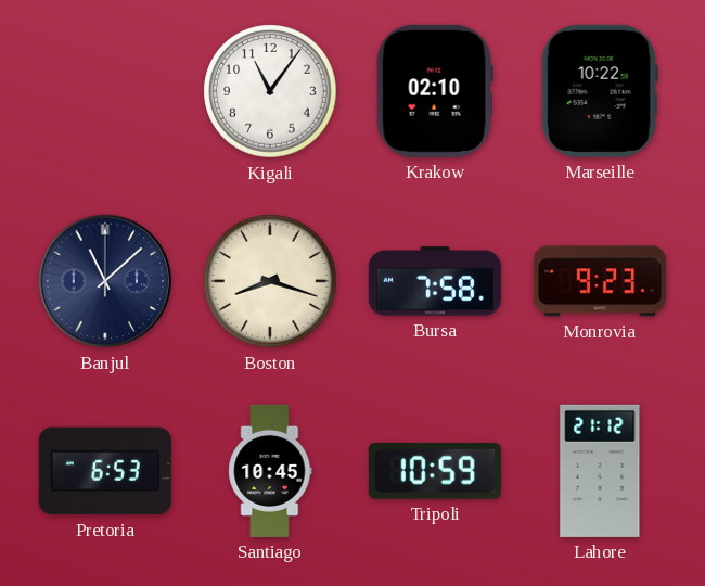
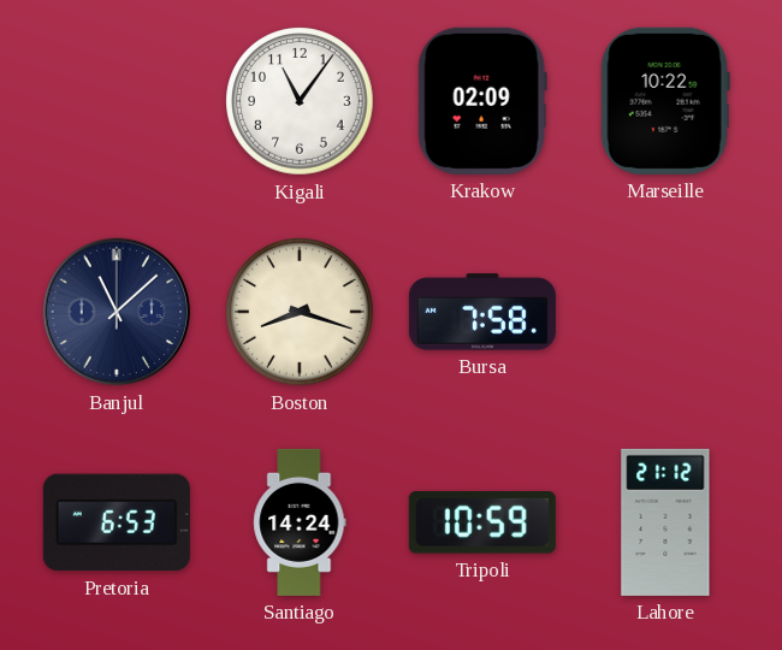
Krakow: 02:10 -> 02:09 (482, 101)
Monrovia: 9:23 -> none (600, 281)
Santiago: 10:45 -> 14:24 (300, 522)
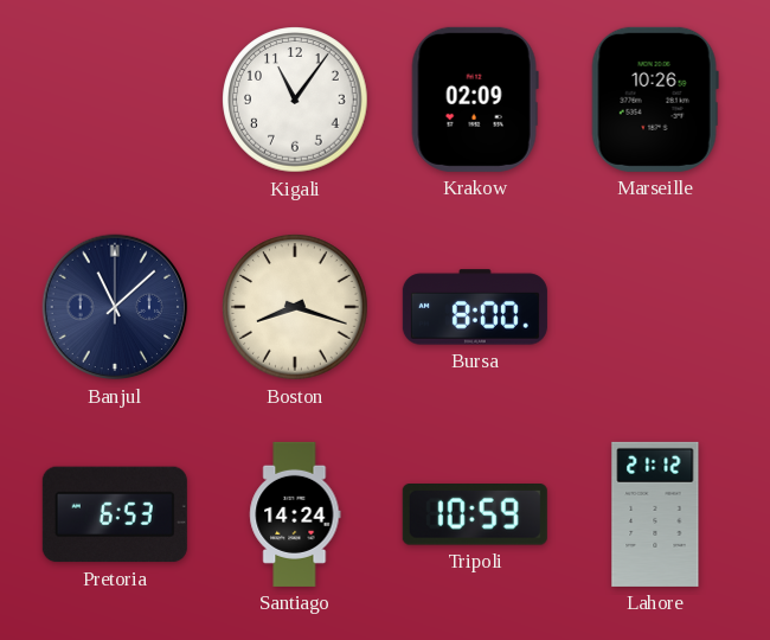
Marseille: 10:22 -> 10:26 (655, 100)
Bursa: 7:58 -> 8:00 (475, 307)
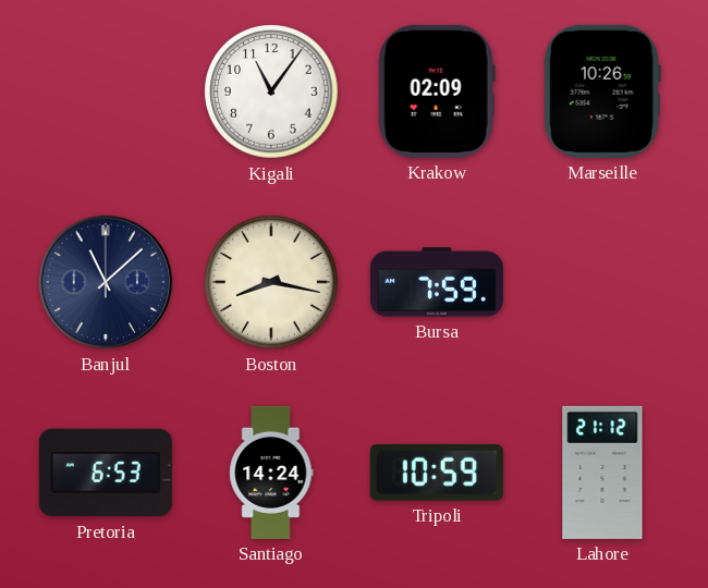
Boston: 8:18 -> 8:17 (271, 282)
Bursa: 8:00 -> 7:59 (437, 282)
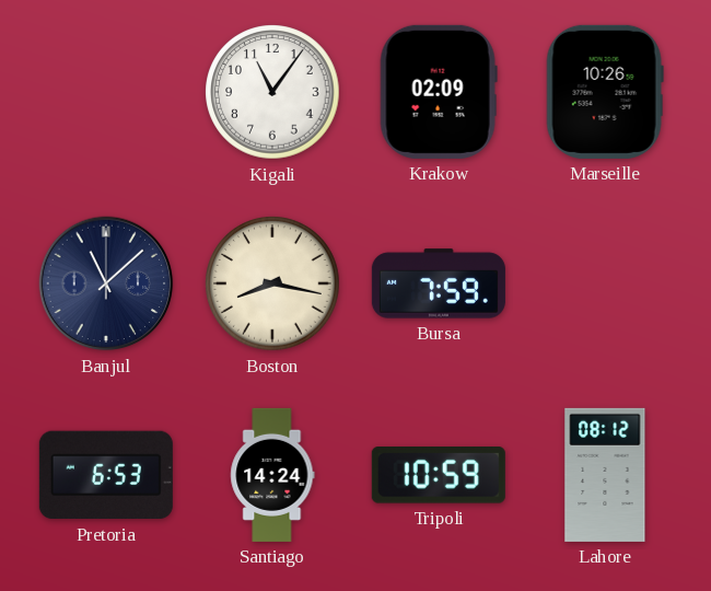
Lahore: 21:12 -> 08:12 (605, 475)
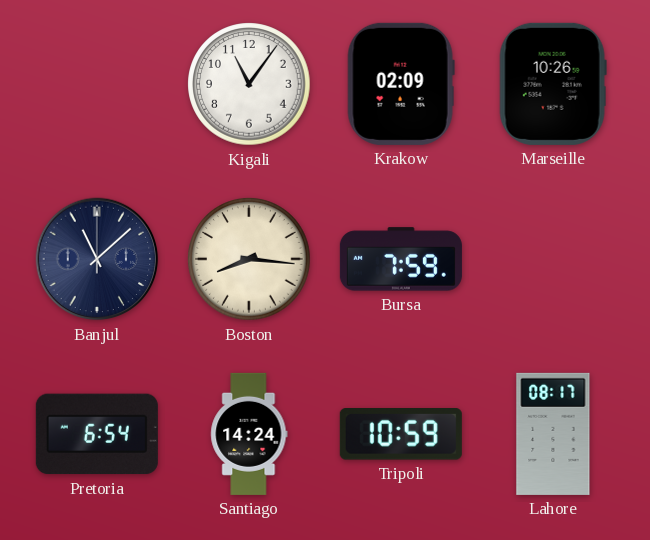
Boston: 8:17 -> 8:16 (249, 259)
Pretoria: 6:53 -> 6:54 (97, 434)
Lahore: 08:12 -> 08:17 (553, 434)
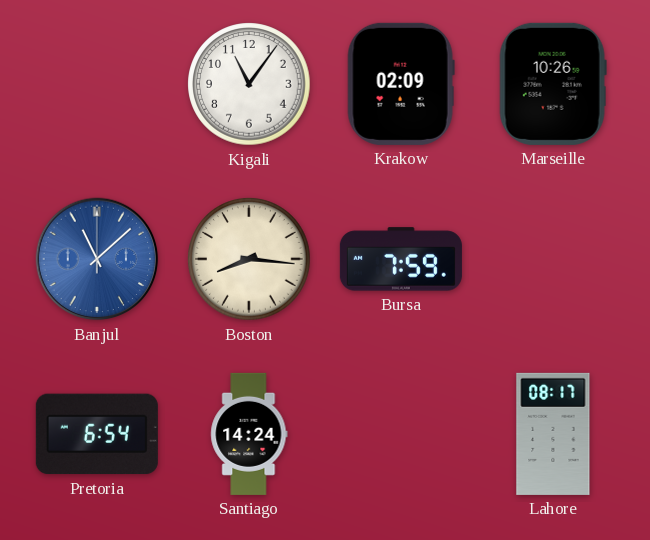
Banjul dial: navy -> blue (97, 259)
Tripoli: 10:59 -> none (401, 435)
